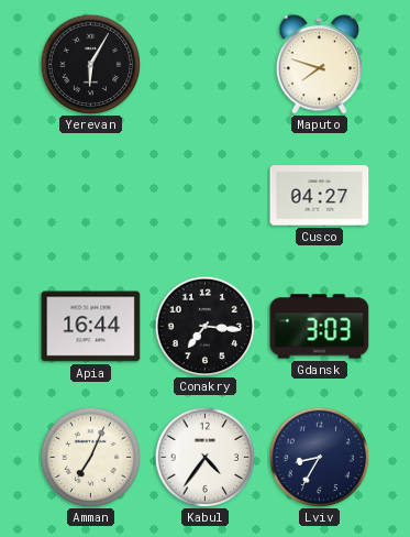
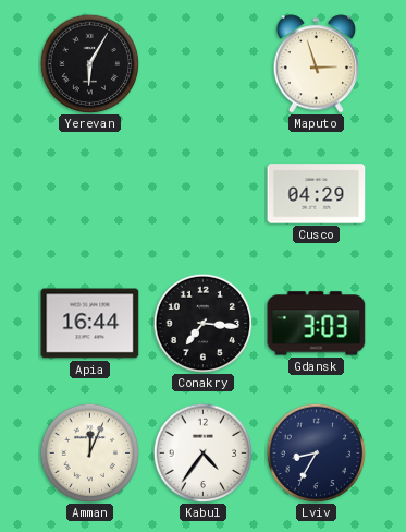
Maputo: 7:48 -> 2:57 (317, 64)
Cusco: 04:27 -> 04:29 (317, 194)
Amman: 7:04 -> 12:04 (89, 452)
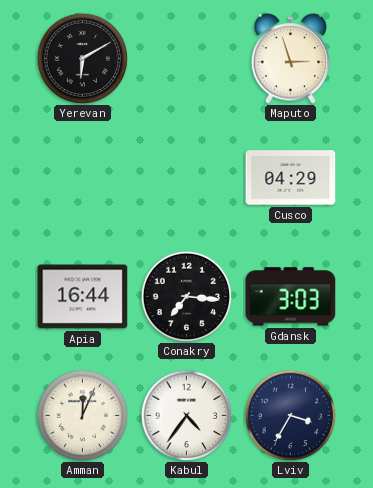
Yerevan: 6:05 -> 6:10 (82, 58)
Lviv: 8:35 -> 3:35 (290, 415)
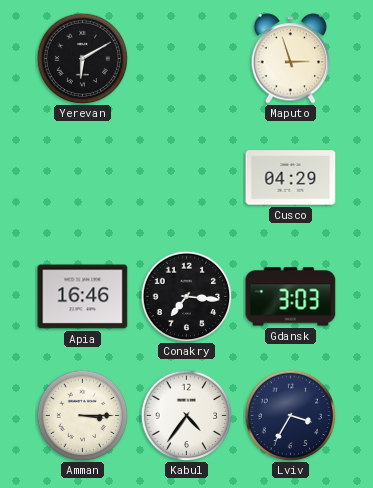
Apia: 16:44 -> 16:46 (83, 297)
Amman: 12:04 -> 3:15 (82, 415)
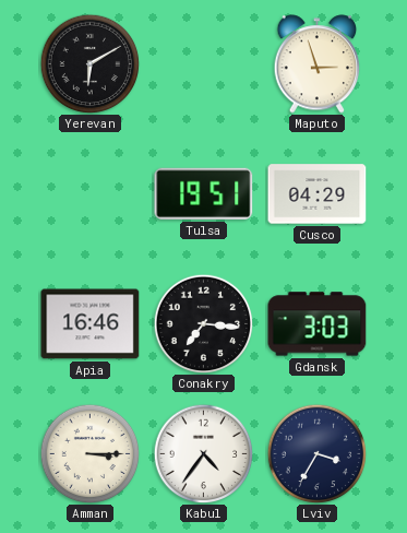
Tulsa: none -> 19:51 (204, 193)
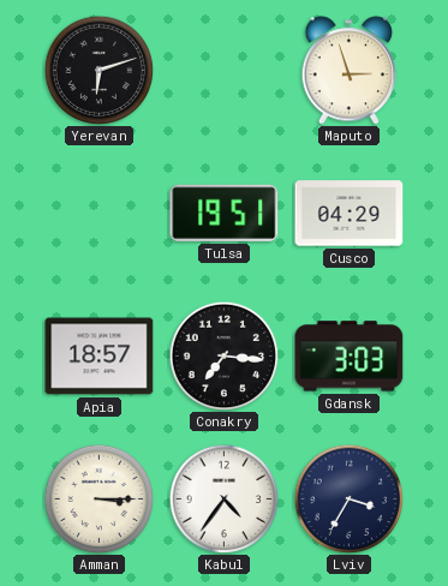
Yerevan: 6:10 -> 6:12 (98, 70)
Apia: 16:46 -> 18:57 (100, 357)
